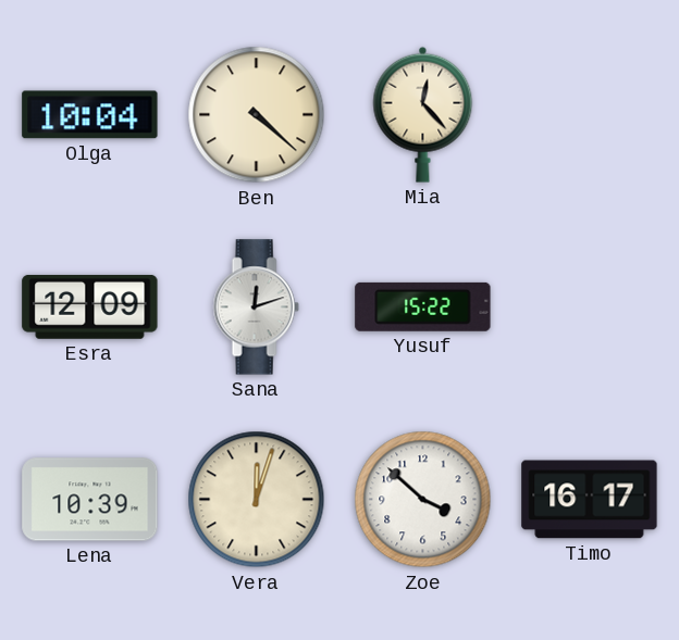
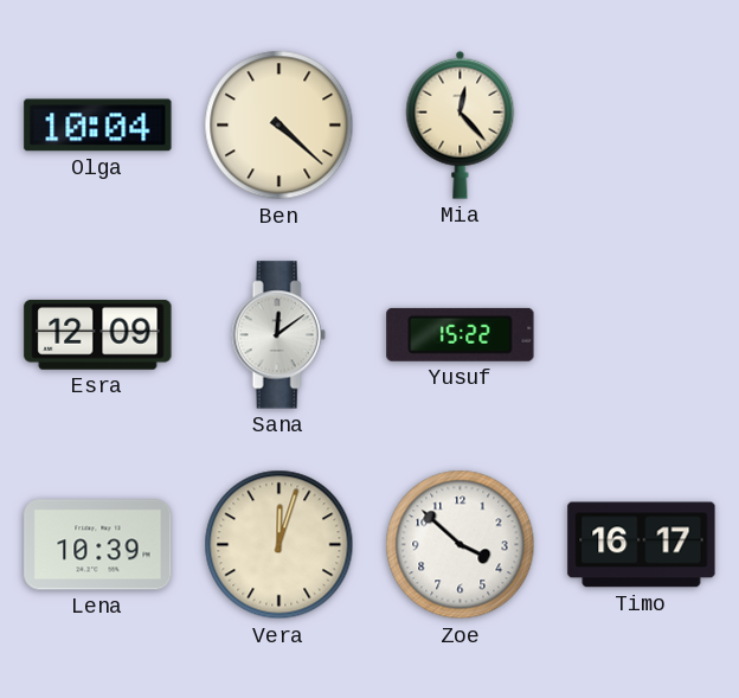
Sana: 12:12 -> 12:09 (278, 335)
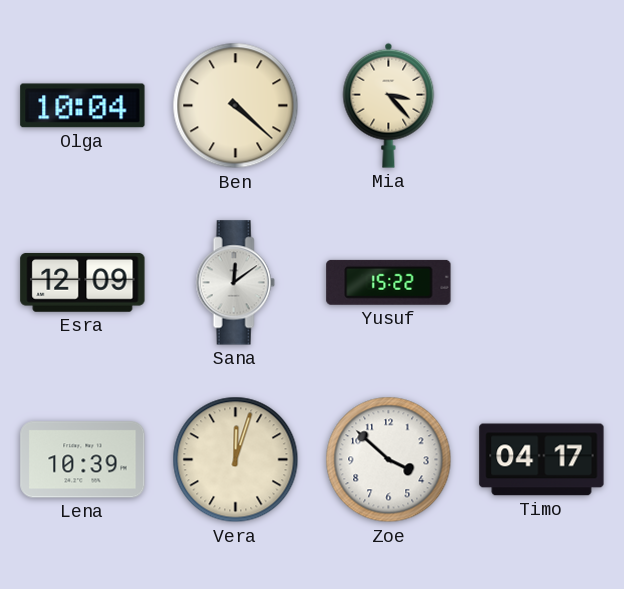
Mia: 12:23 -> 3:23 (389, 105)
Timo: 16:17 -> 04:17 (542, 460)
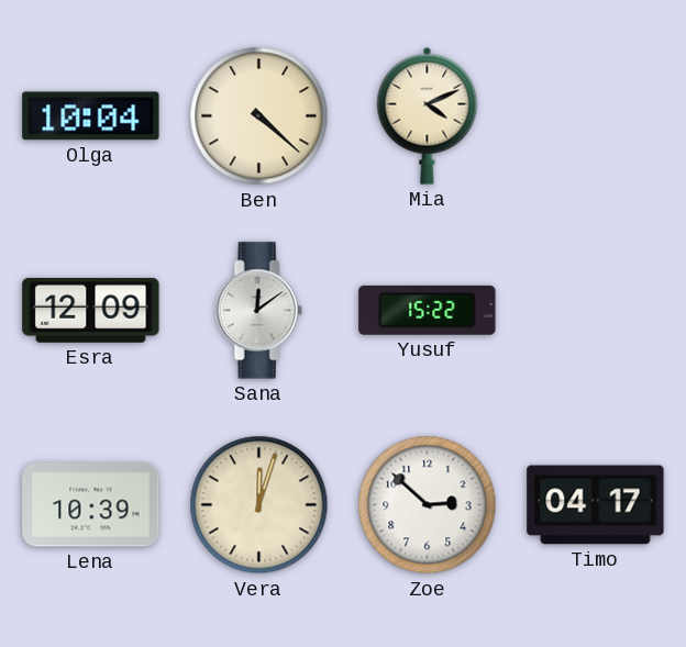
Mia: 3:23 -> 4:11 (428, 115)
Zoe: 3:52 -> 2:52 (428, 505)
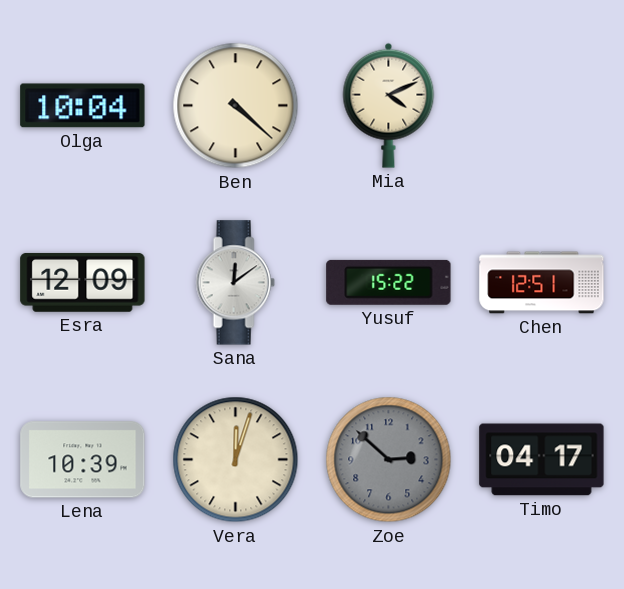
Chen: none -> 12:51 (542, 283)
Zoe dial: white -> grey (389, 460)
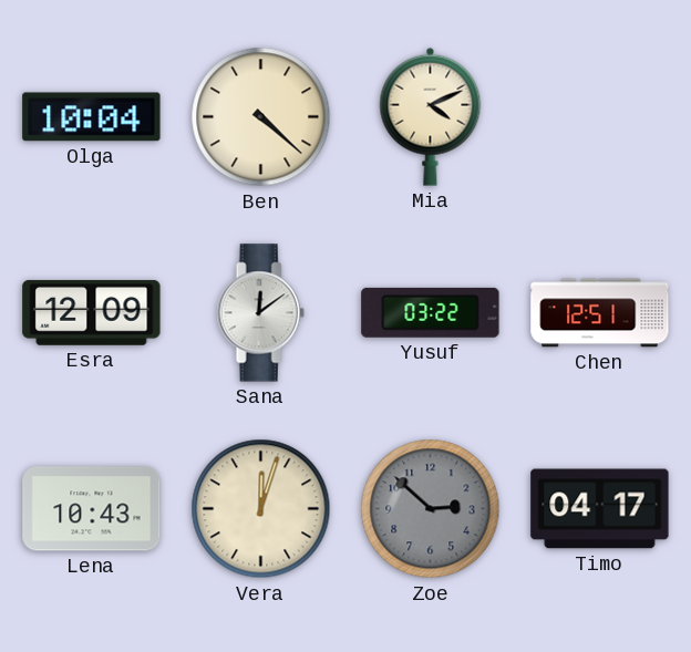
Yusuf: 15:22 -> 03:22 (431, 312)
Lena: 10:39 -> 10:43 (92, 509)
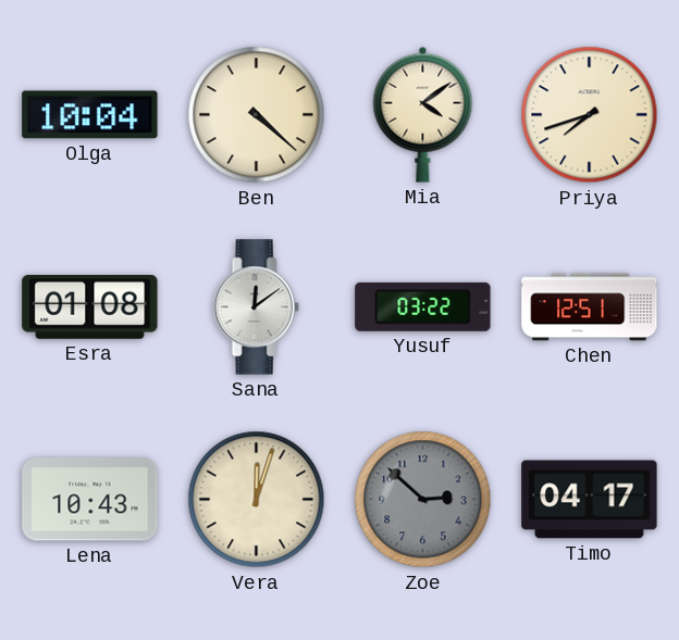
Mia: 4:11 -> 4:09 (423, 114)
Priya: none -> 7:42 (590, 115)
Esra: 12:09 -> 01:08 (90, 306)
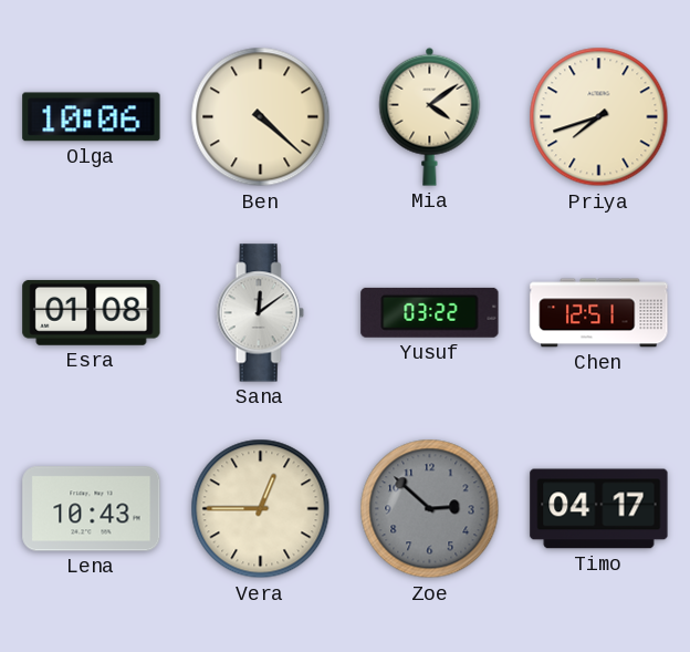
Olga: 10:04 -> 10:06 (92, 117)
Vera: 12:03 -> 12:45 (261, 509)
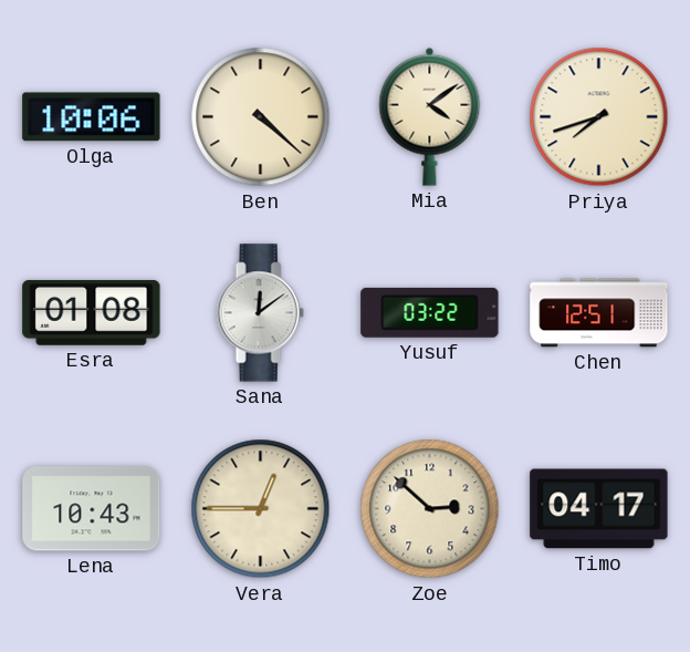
Zoe dial: grey -> cream (430, 509)
